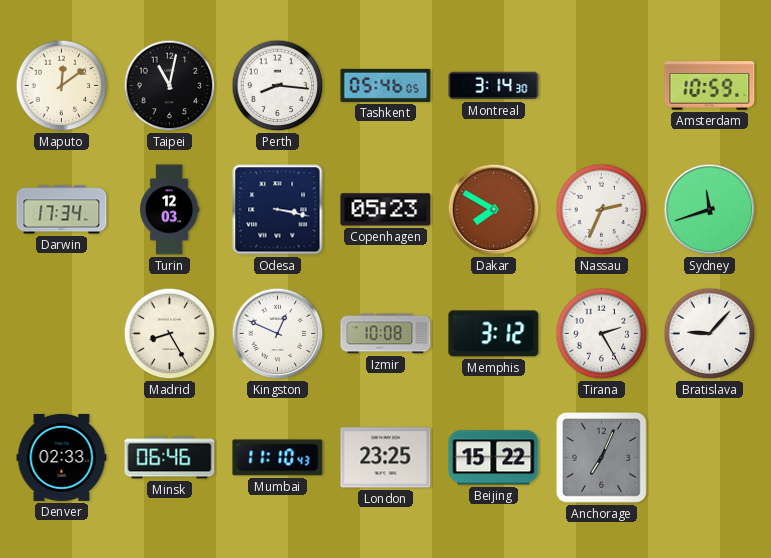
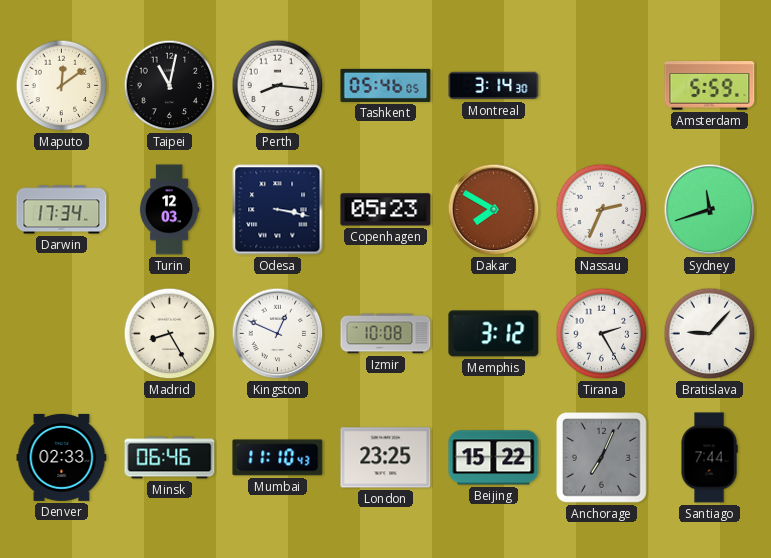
Amsterdam: 10:59 -> 5:59 (710, 86)
Santiago: none -> 7:44 (709, 458)
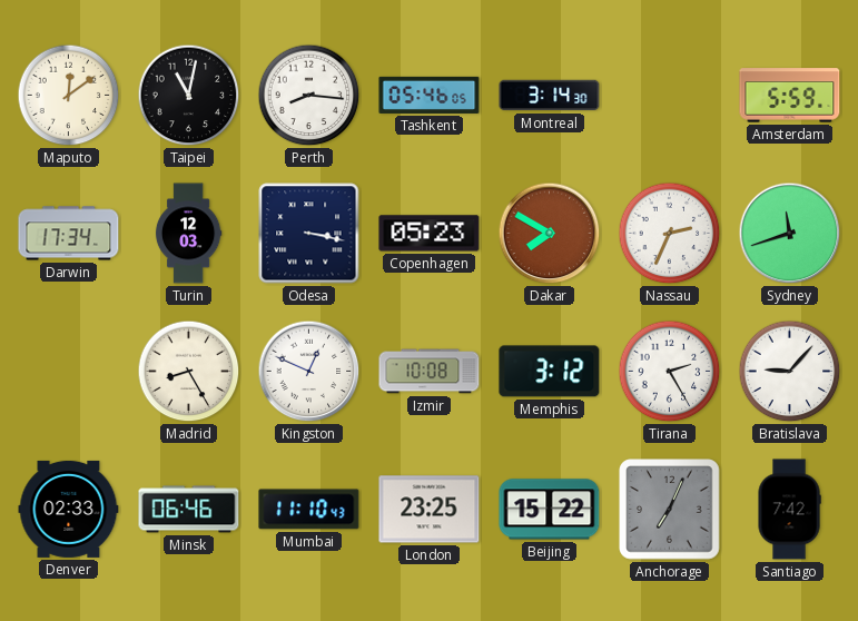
Santiago: 7:44 -> 7:42 (789, 510)
